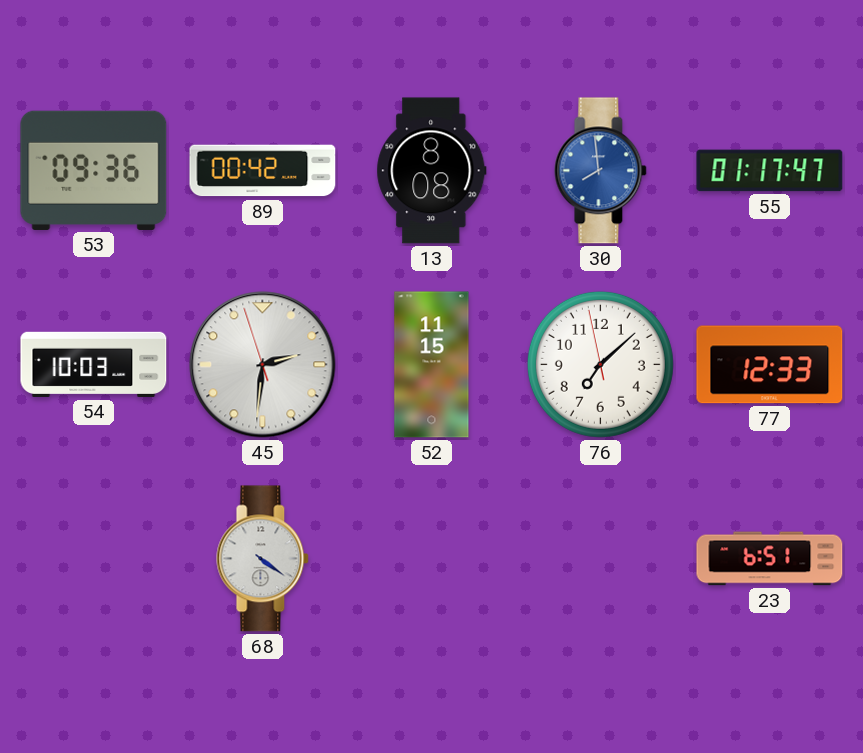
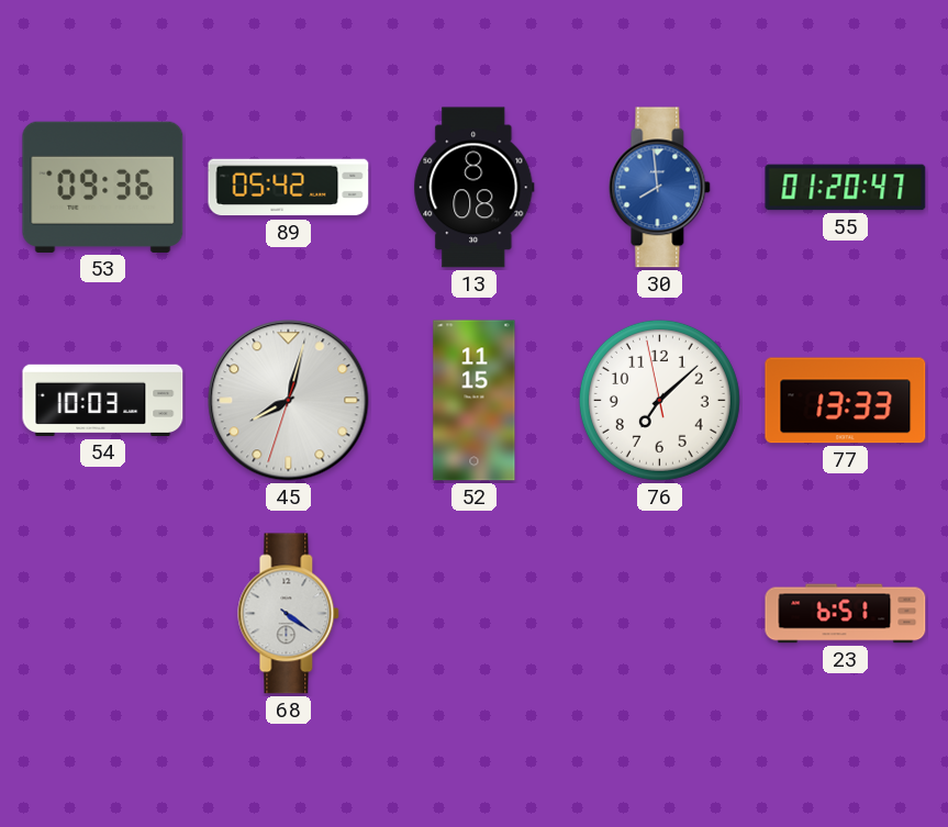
89: 00:42 -> 05:42 (289, 188)
55: 01:17 -> 01:20 (846, 188)
45: 2:30 -> 8:02 (289, 401)
77: 12:33 -> 13:33 (846, 401)
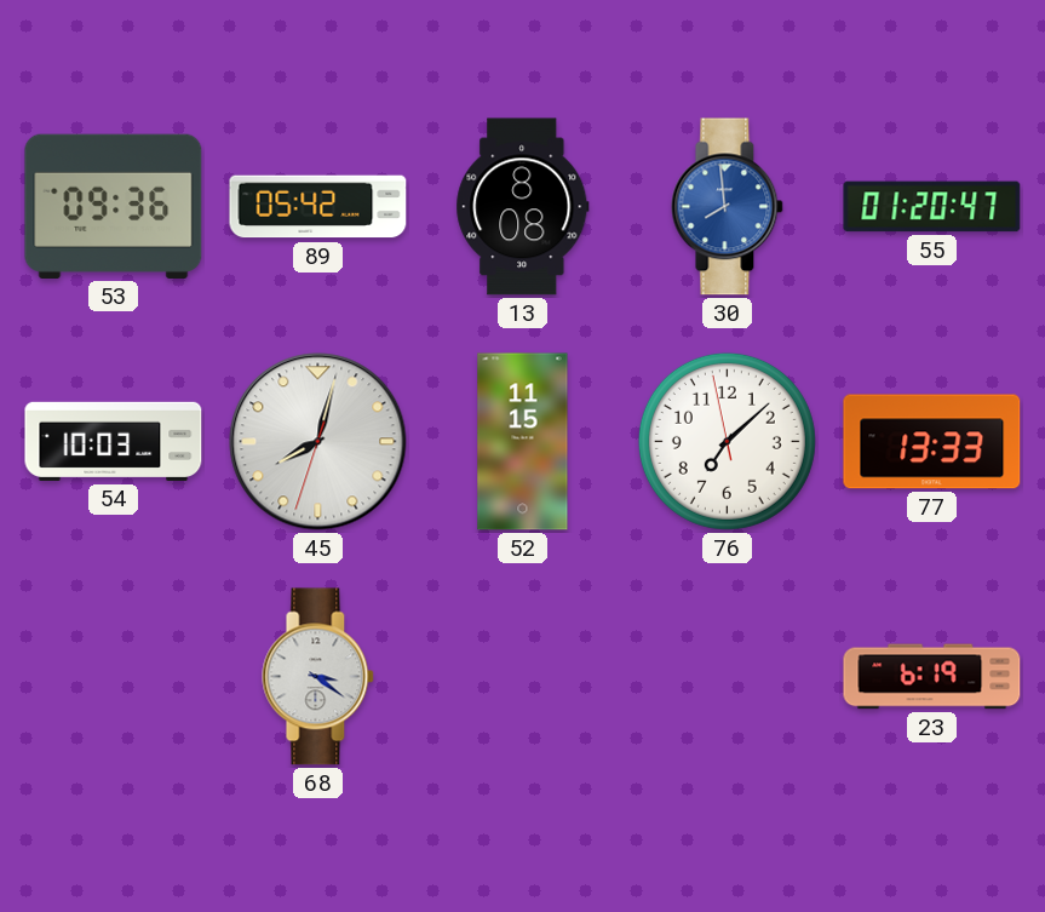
68: 4:21 -> 3:21 (318, 677)
23: 6:51 -> 6:19 (932, 677)
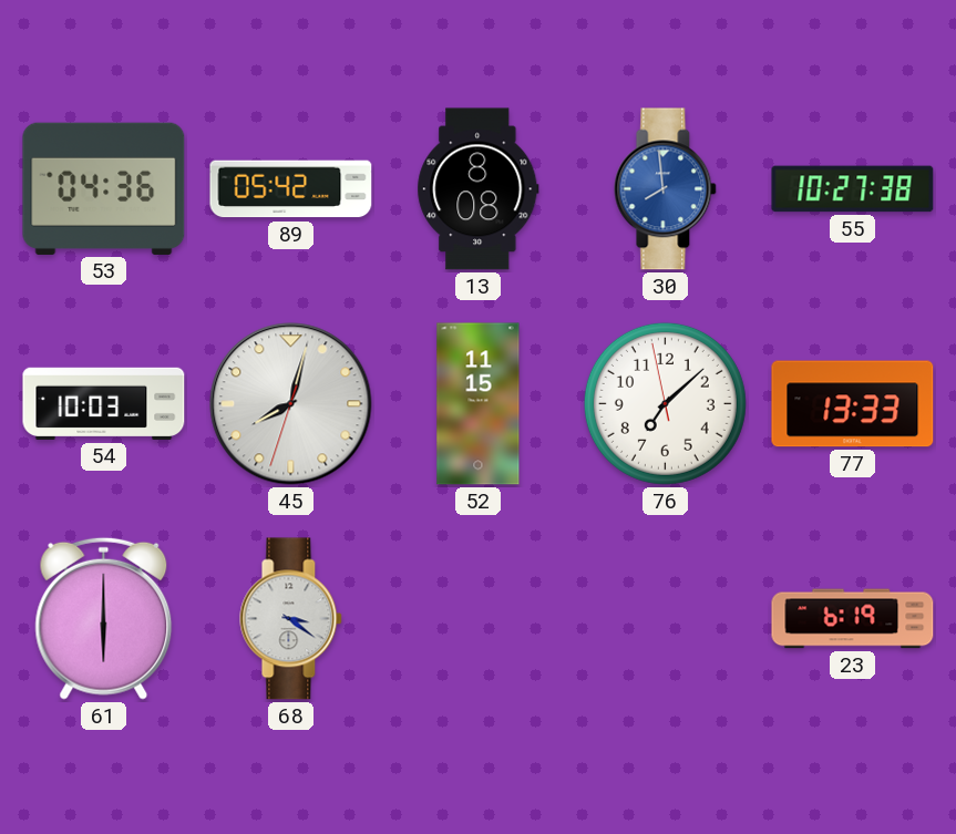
53: 09:36 -> 04:36 (104, 188)
55: 01:20 -> 10:27 (853, 189)
61: none -> 6:00 (104, 618)
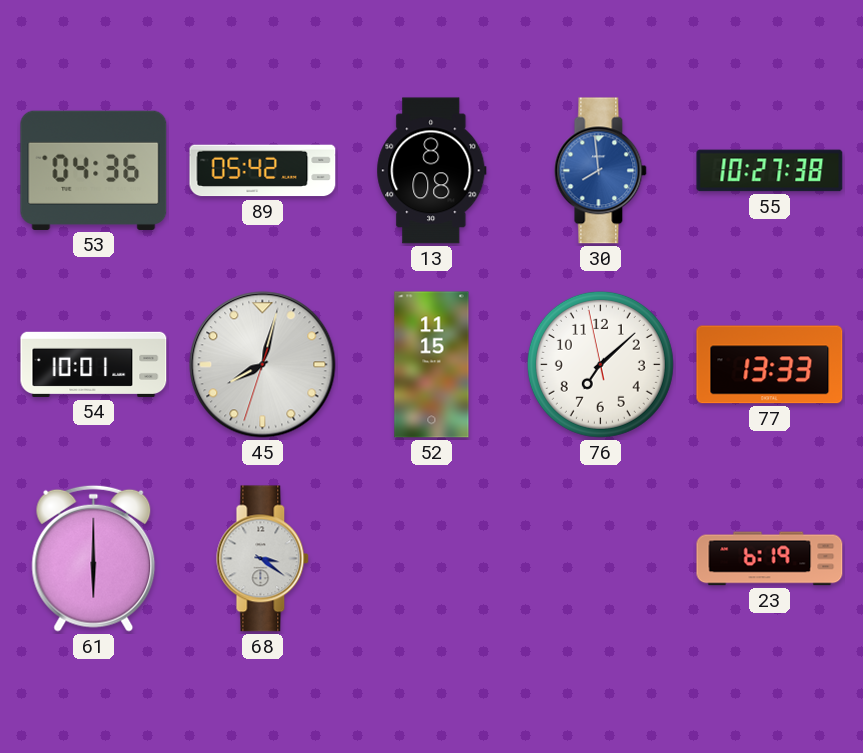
54: 10:03 -> 10:01 (94, 364)
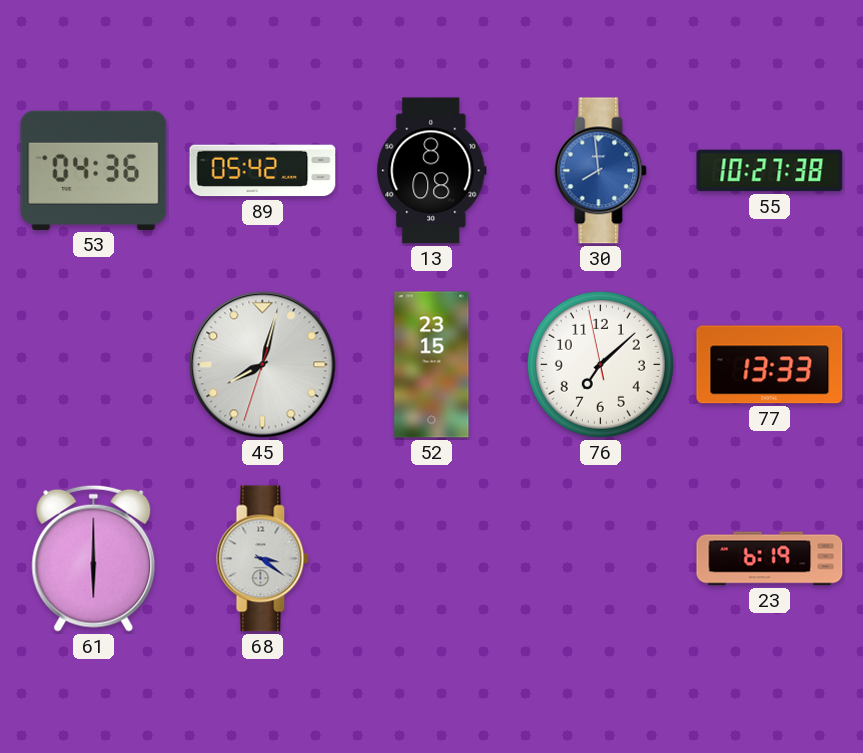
54: 10:01 -> none (94, 364)
52: 11:15 -> 23:15 (432, 365)
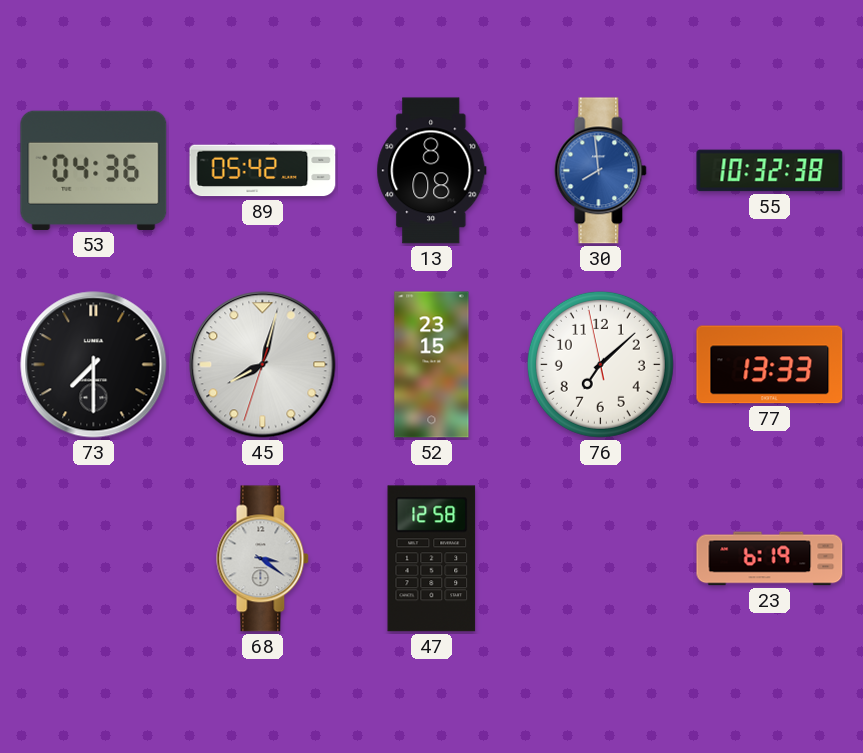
55: 10:27 -> 10:32 (770, 171)
73: none -> 7:30 (94, 365)
61: 6:00 -> none (94, 558)
47: none -> 12:58 (432, 559)
